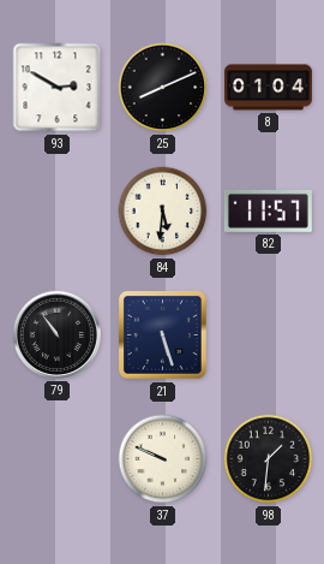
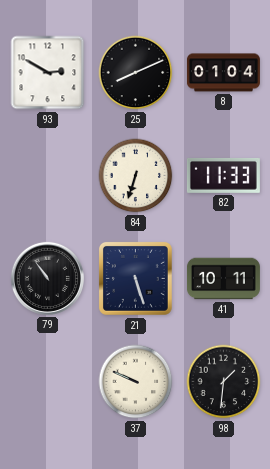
84: 5:31 -> 6:33 (136, 176)
82: 11:57 -> 11:33 (223, 175)
41: none -> 10:11 (223, 279)
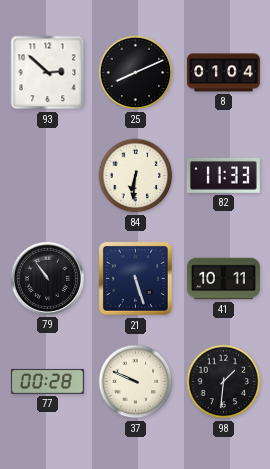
93: 2:50 -> 2:52 (48, 73)
84: 6:33 -> 6:31 (136, 176)
77: none -> 00:28 (47, 381)
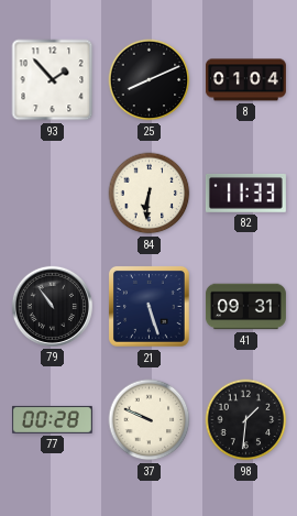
93: 2:52 -> 1:53 (53, 80)
41: 10:11 -> 09:31 (245, 307)
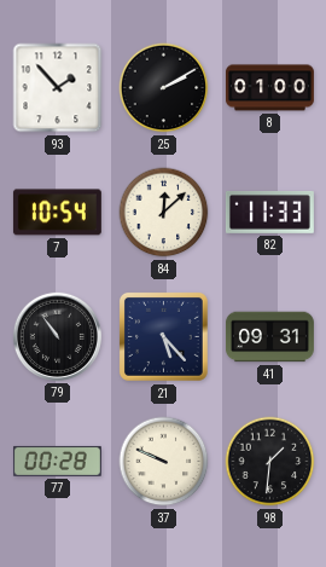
25: 8:11 -> 2:10 (164, 88)
8: 01:04 -> 01:00 (269, 88)
7: none -> 10:54 (57, 213)
84: 6:31 -> 12:08 (164, 213)
21: 5:27 -> 5:23 (164, 337)
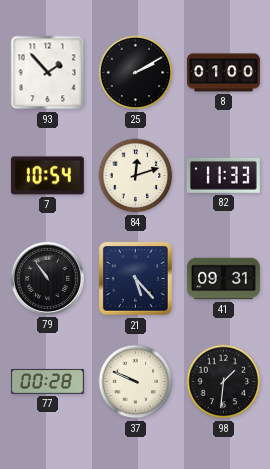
84: 12:08 -> 12:12 (136, 176)
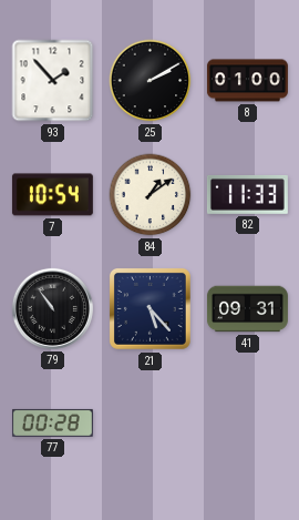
84: 12:12 -> 1:09 (151, 195)
37: 9:49 -> none (136, 382)
98: 1:31 -> none (224, 382)
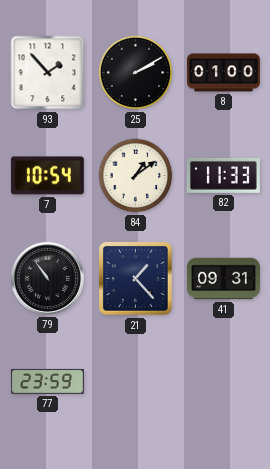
21: 5:23 -> 1:23 (136, 279)
77: 00:28 -> 23:59 (47, 381)
